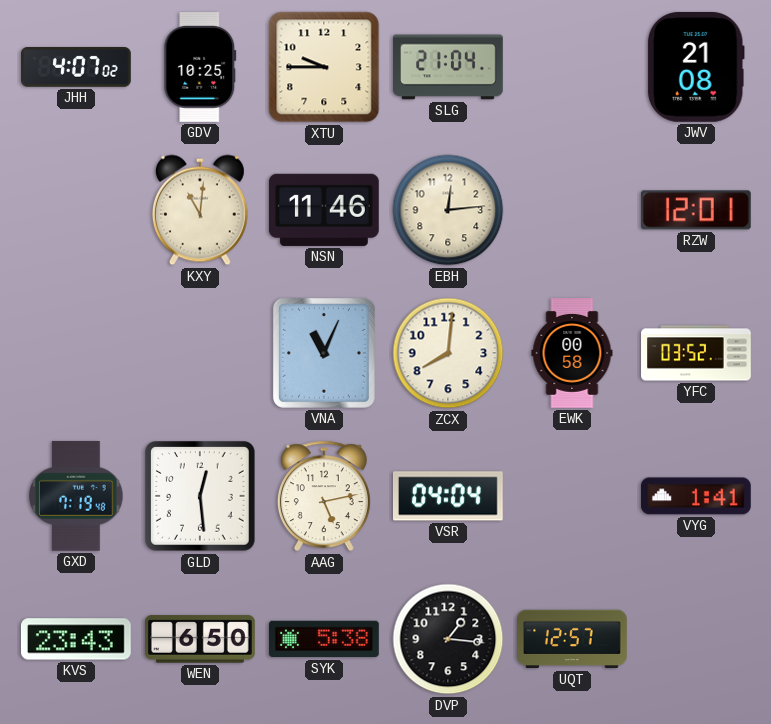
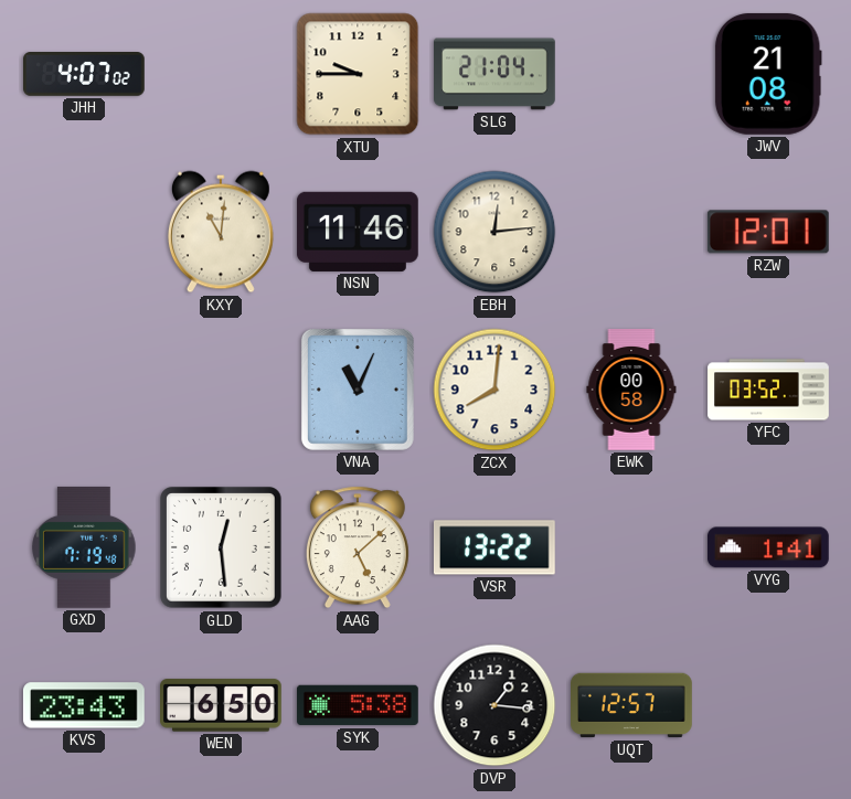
GDV: 10:25 -> none (200, 68)
AAG: 5:13 -> 5:08 (358, 547)
VSR: 04:04 -> 13:22 (494, 547)
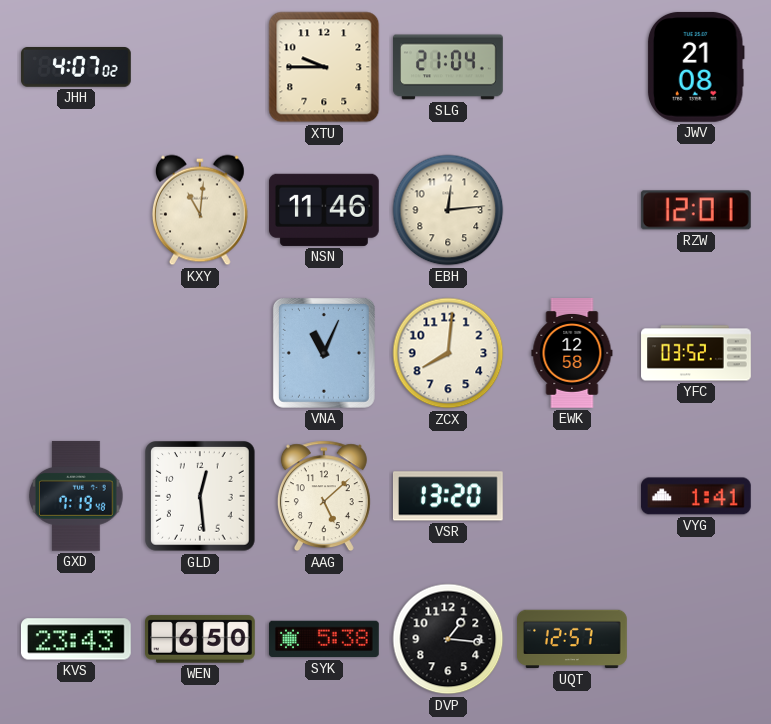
EWK: 00:58 -> 12:58 (572, 354)
VSR: 13:22 -> 13:20 (448, 496)
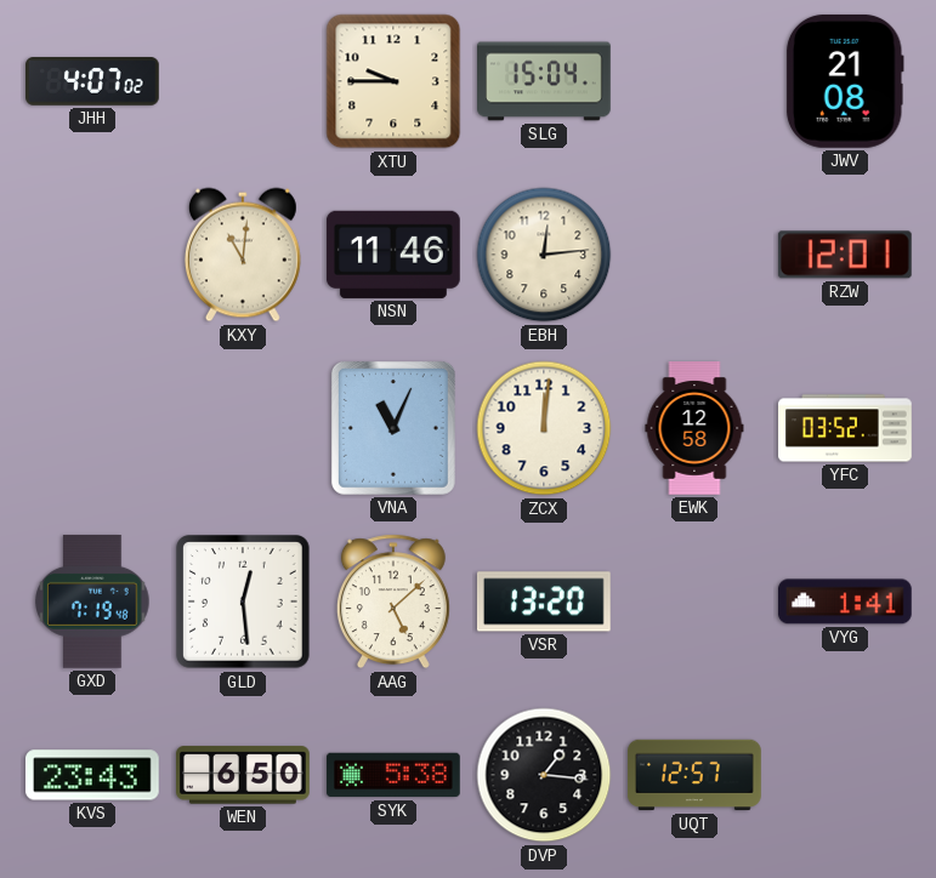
SLG: 21:04 -> 15:04 (545, 81)
ZCX: 8:01 -> 12:01 (544, 428)
